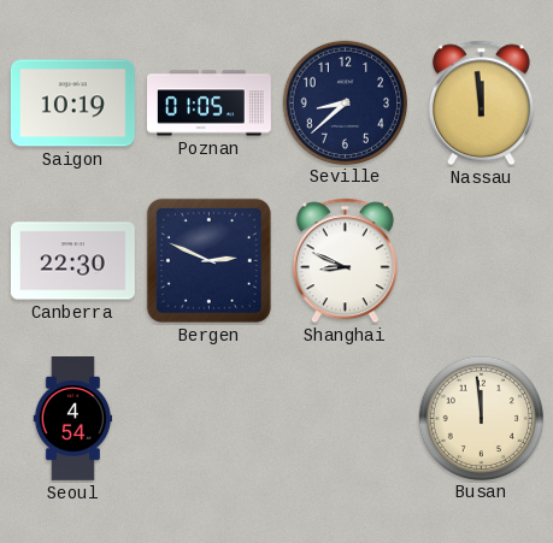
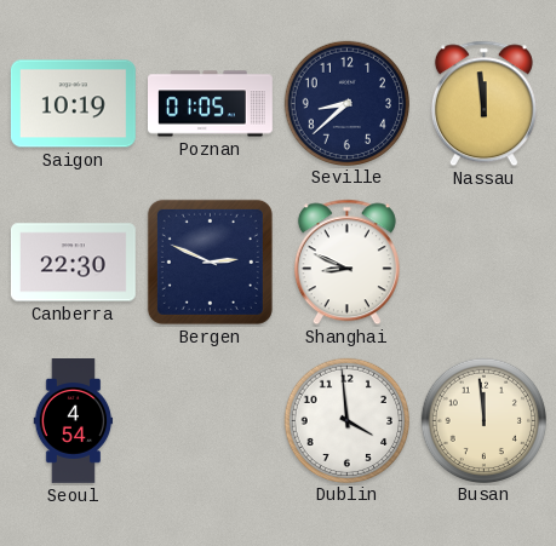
Dublin: none -> 3:59 (346, 420)
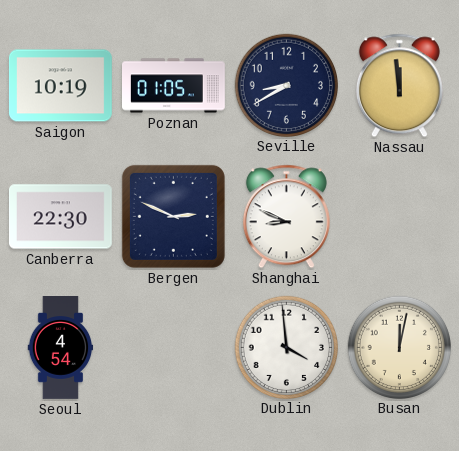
Seville: 8:38 -> 8:40 (286, 85)
Busan: 11:59 -> 12:02 (399, 347)
